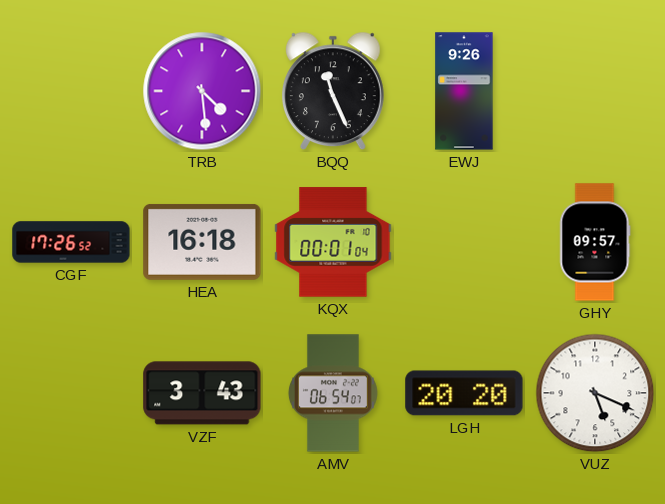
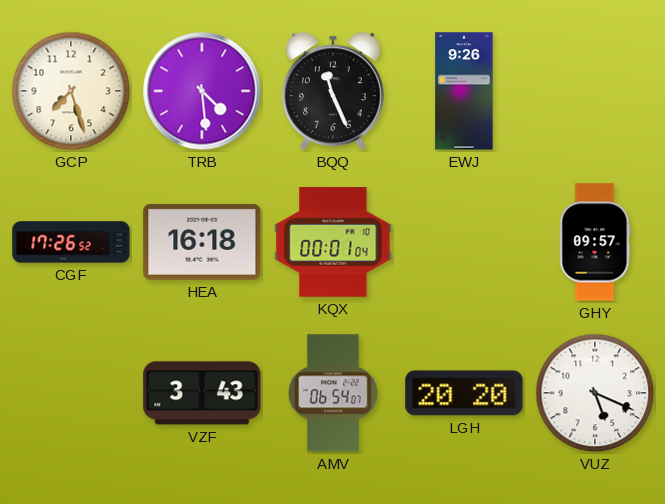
GCP: none -> 7:27 (71, 91)
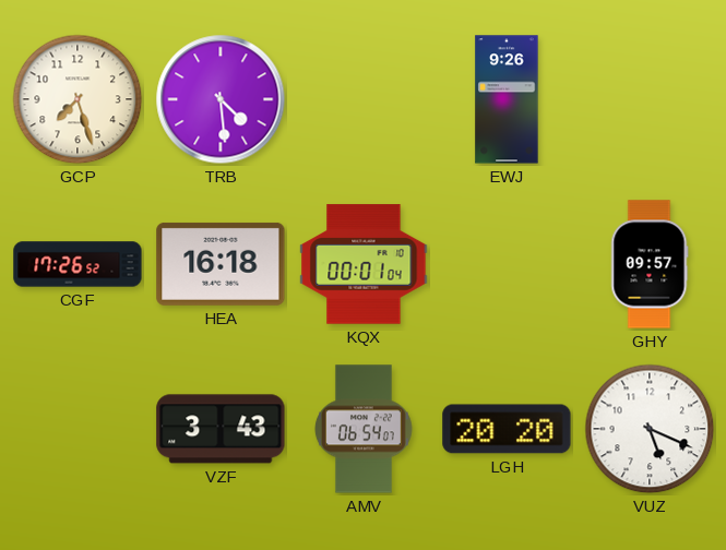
BQQ: 11:26 -> none (333, 91)
